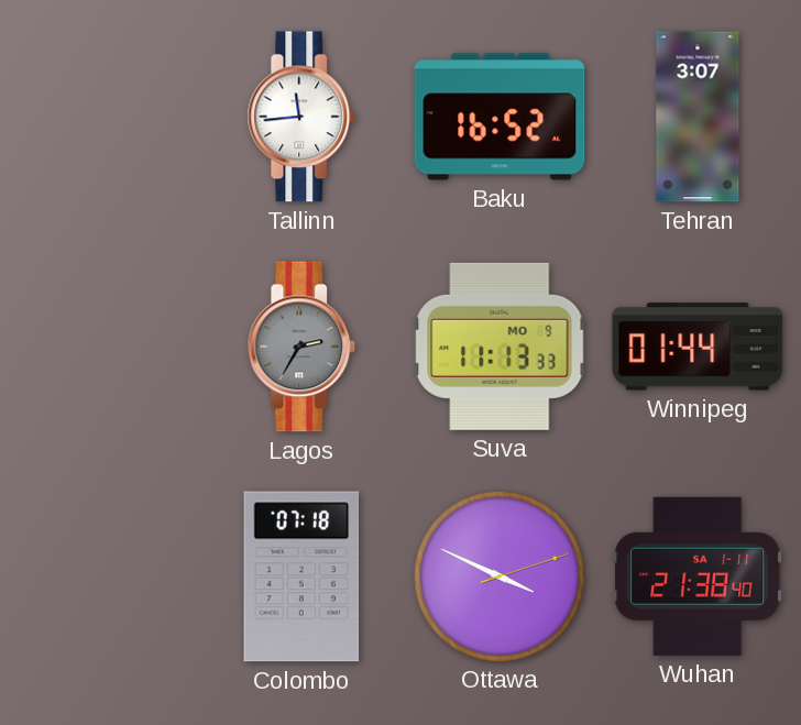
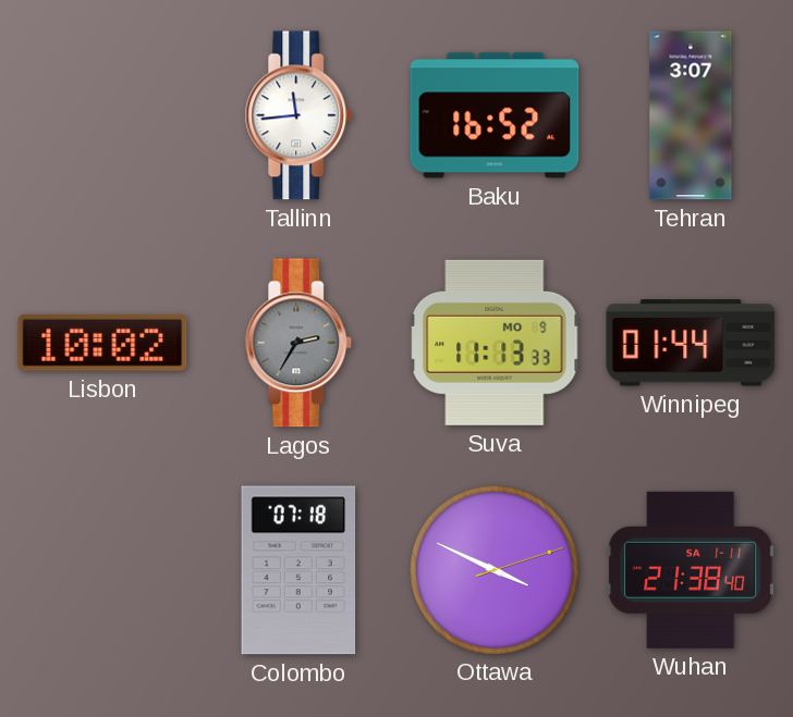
Lisbon: none -> 10:02 (102, 343)
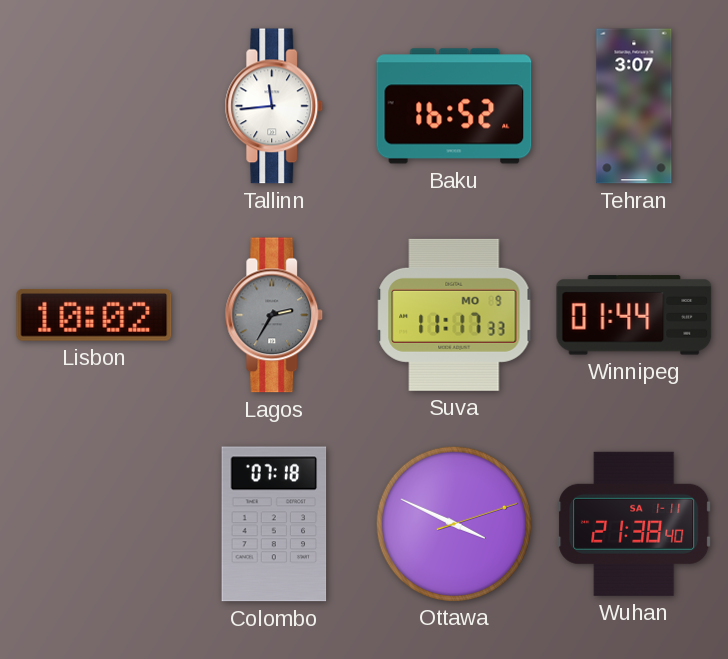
Suva: 11:13 -> 11:17 (454, 315)
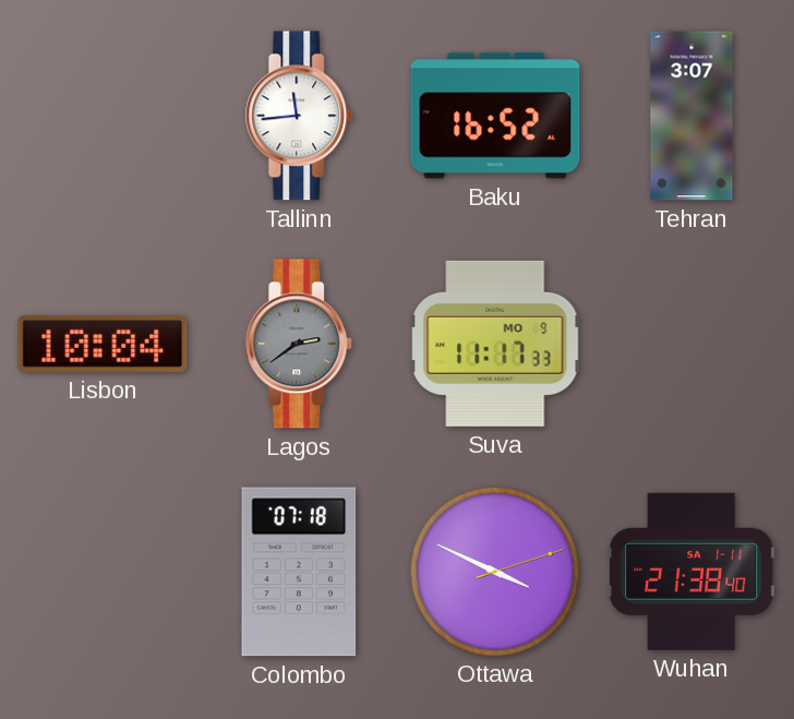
Lisbon: 10:02 -> 10:04 (103, 344)
Lagos: 2:35 -> 2:39 (299, 344)
Winnipeg: 01:44 -> none (634, 315)
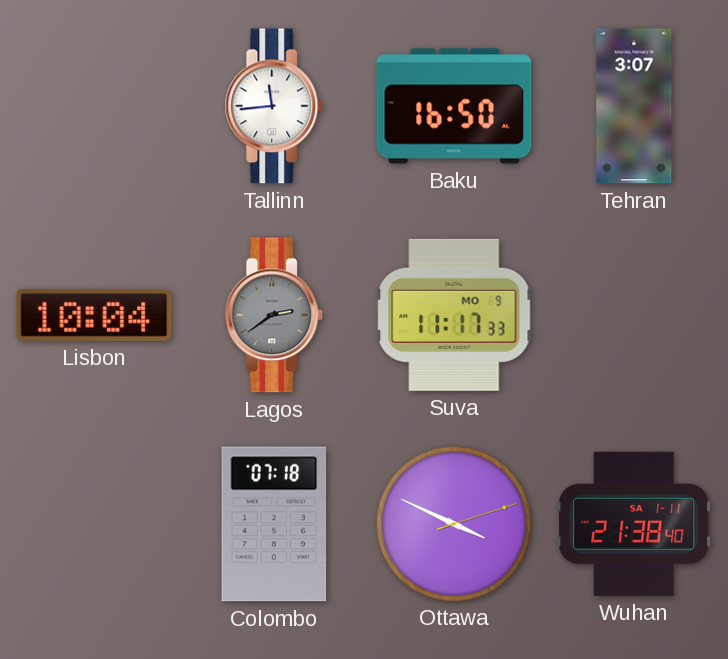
Baku: 16:52 -> 16:50 (454, 106)
